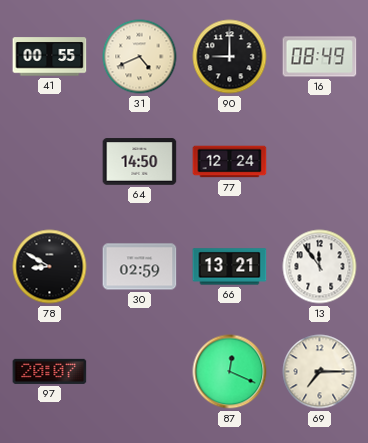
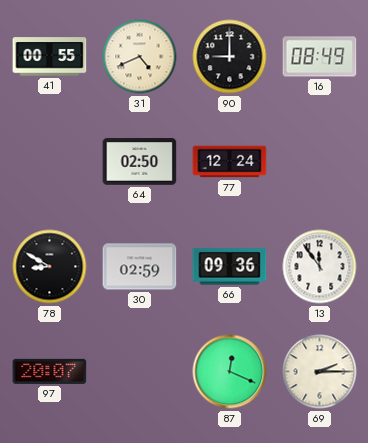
64: 14:50 -> 02:50 (140, 162)
66: 13:21 -> 09:36 (230, 267)
69: 7:15 -> 2:15 (320, 372)
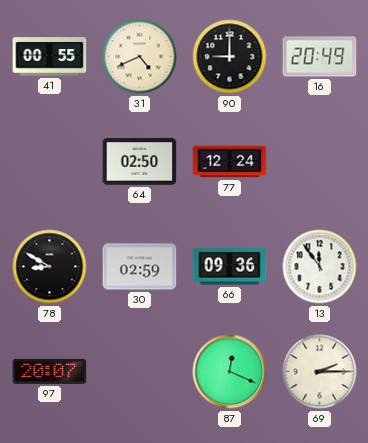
16: 08:49 -> 20:49 (320, 57)
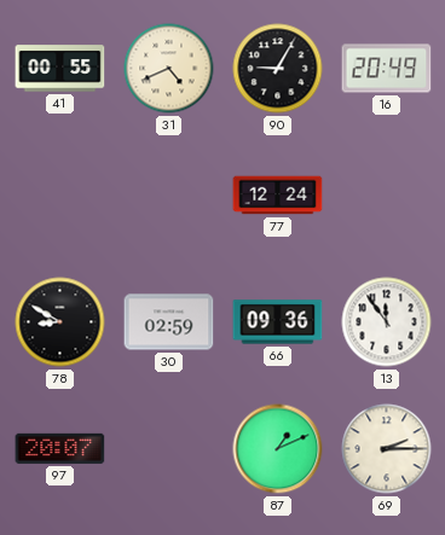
90: 9:00 -> 9:05 (278, 69)
64: 02:50 -> none (140, 162)
87: 12:19 -> 1:11 (278, 449)
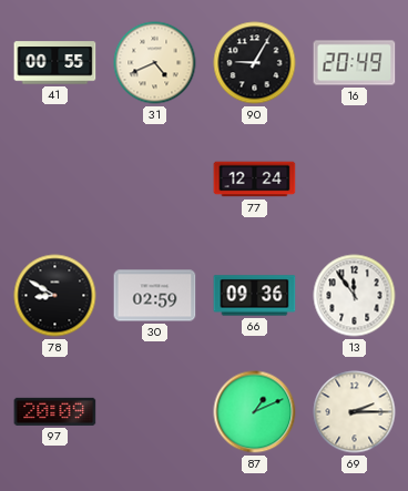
97: 20:07 -> 20:09 (55, 411)
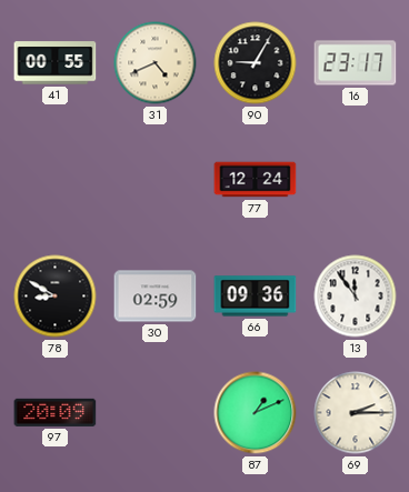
16: 20:49 -> 23:17 (356, 63)
